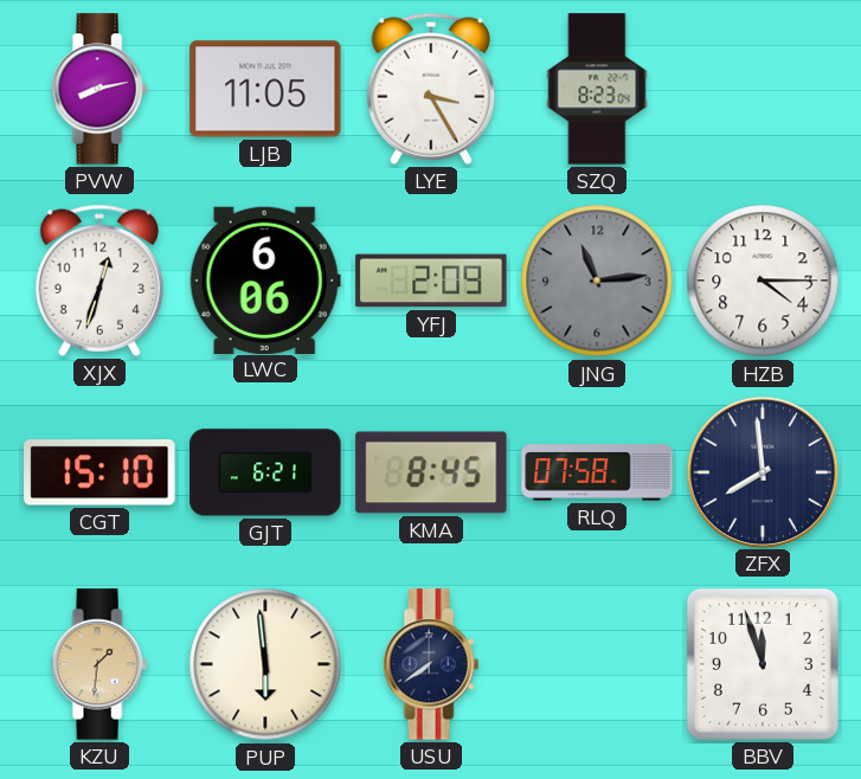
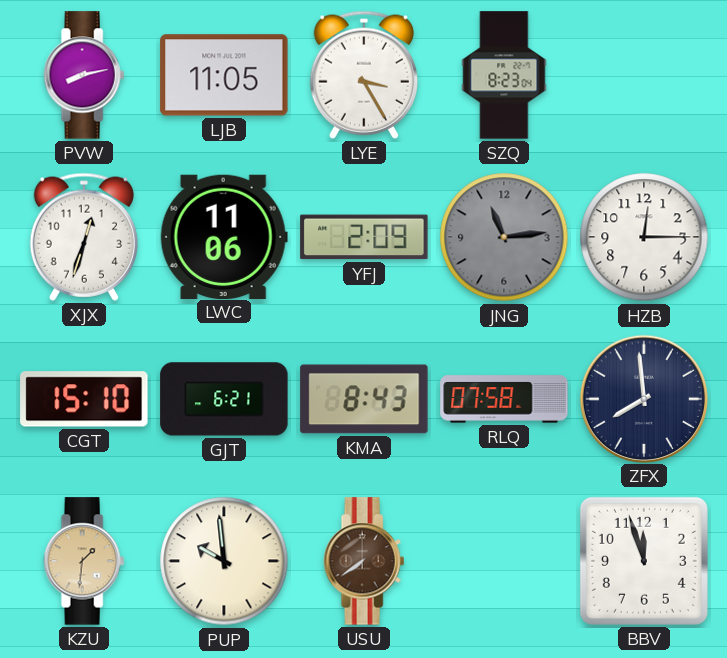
LWC: 6:06 -> 11:06 (224, 236)
HZB: 4:15 -> 12:15 (644, 237)
KMA: 8:45 -> 8:43 (364, 399)
PUP: 5:59 -> 9:59 (224, 561)
USU dial: navy -> brown (364, 561)
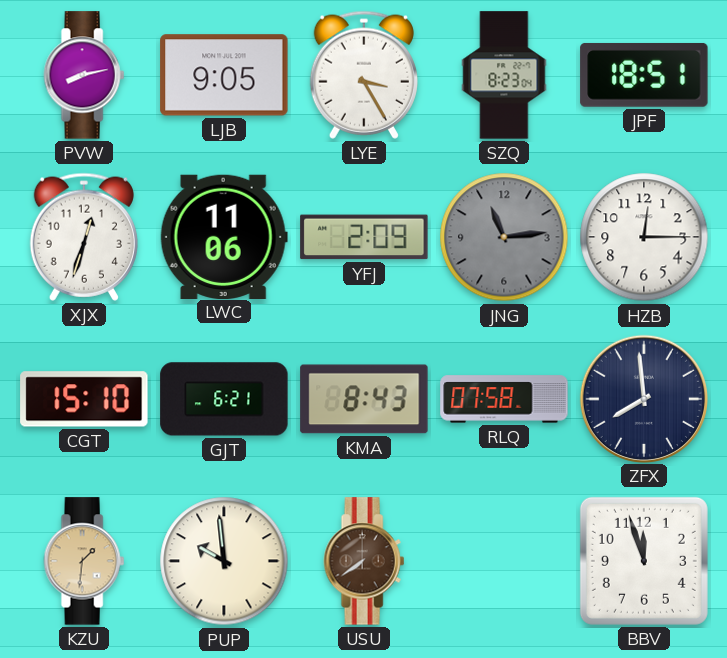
LJB: 11:05 -> 9:05 (224, 75)
JPF: none -> 18:51 (644, 75)
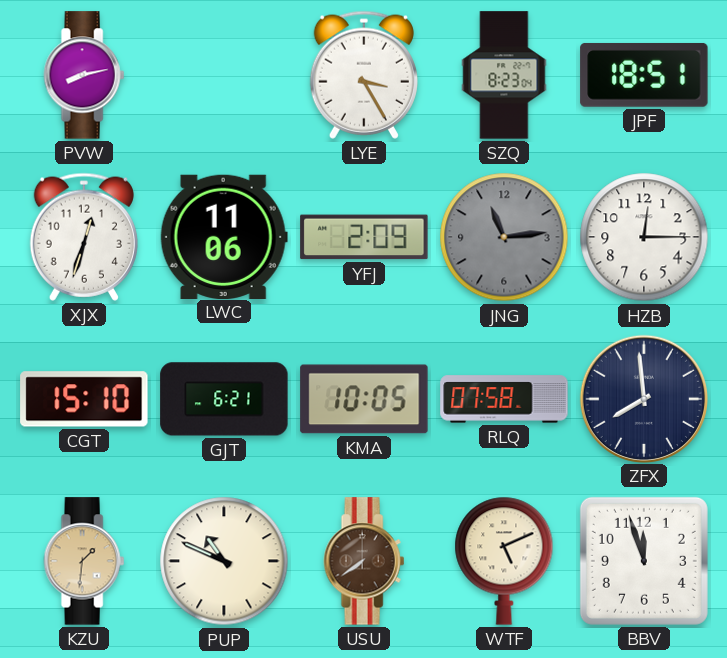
LJB: 9:05 -> none (224, 75)
KMA: 8:43 -> 10:05 (364, 399)
PUP: 9:59 -> 10:49 (224, 561)
WTF: none -> 5:11 (504, 561)
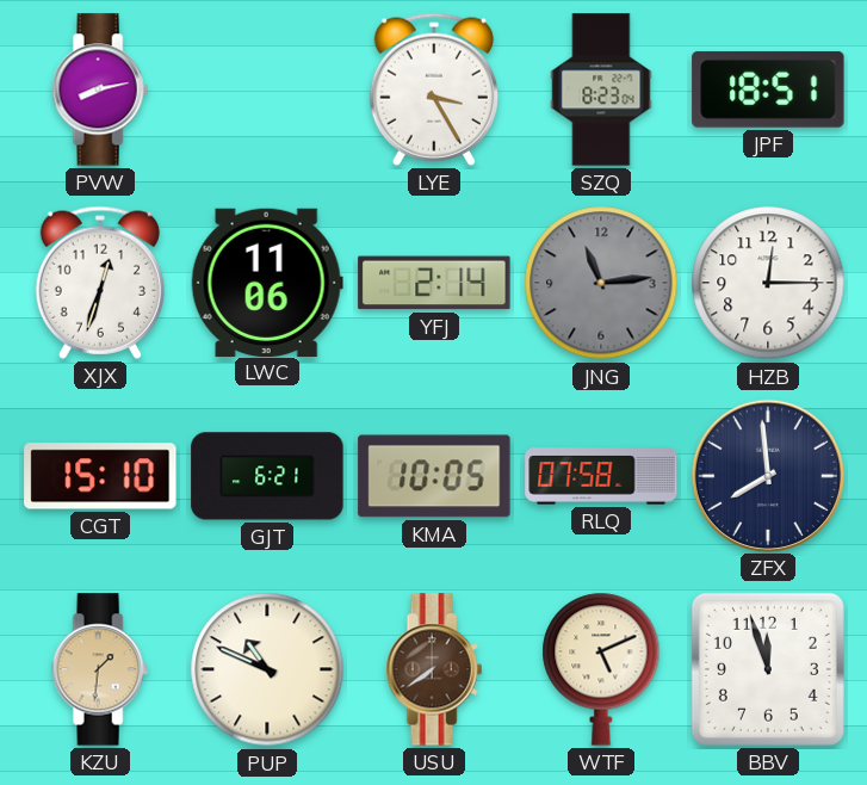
YFJ: 2:09 -> 2:14 (434, 283)
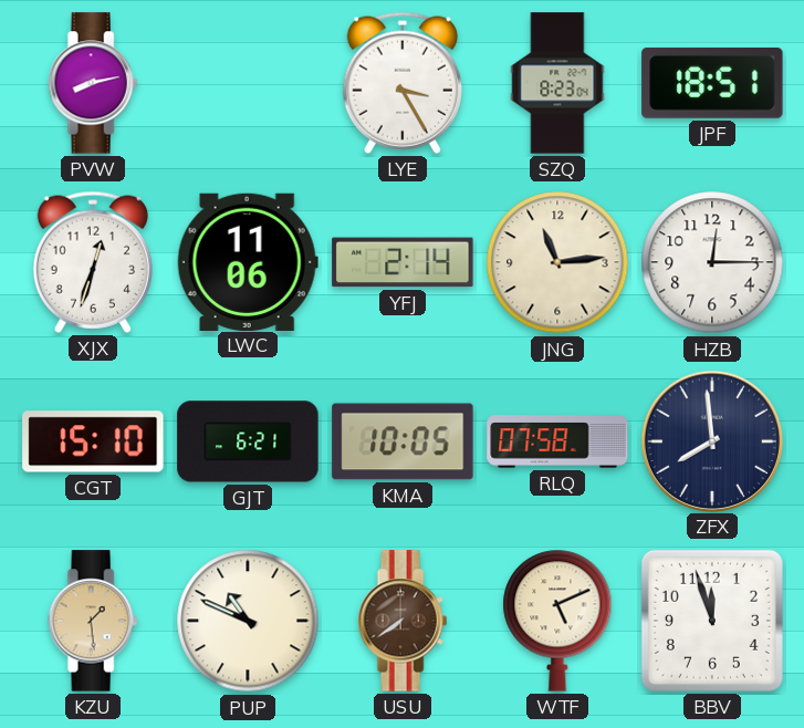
JNG dial: grey -> cream (557, 262)
KZU: 1:31 -> 1:29 (93, 621)
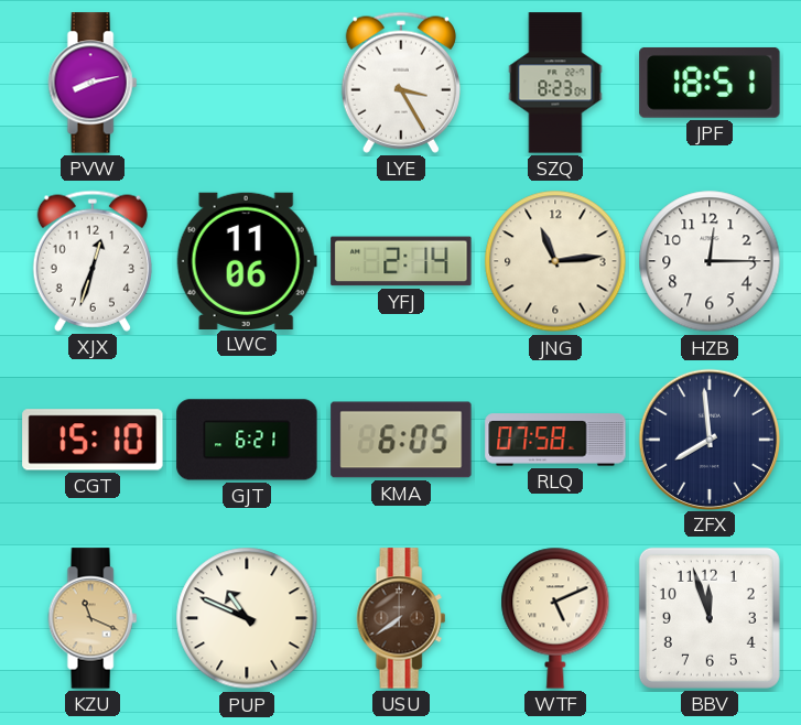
KMA: 10:05 -> 6:05 (401, 440)
KZU: 1:29 -> 11:19 (93, 618)
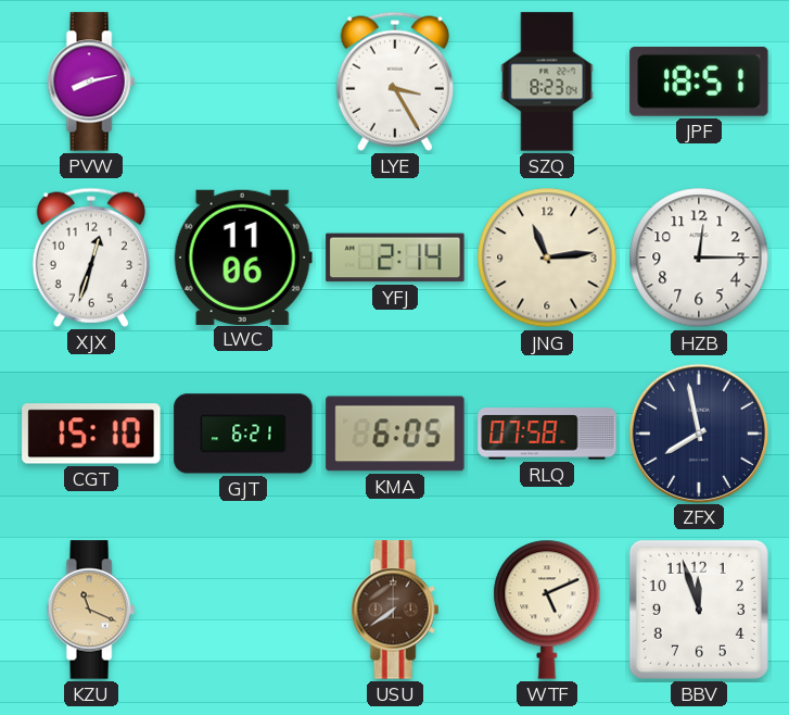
ZFX: 7:59 -> 7:58 (698, 432)
PUP: 10:49 -> none (247, 618)
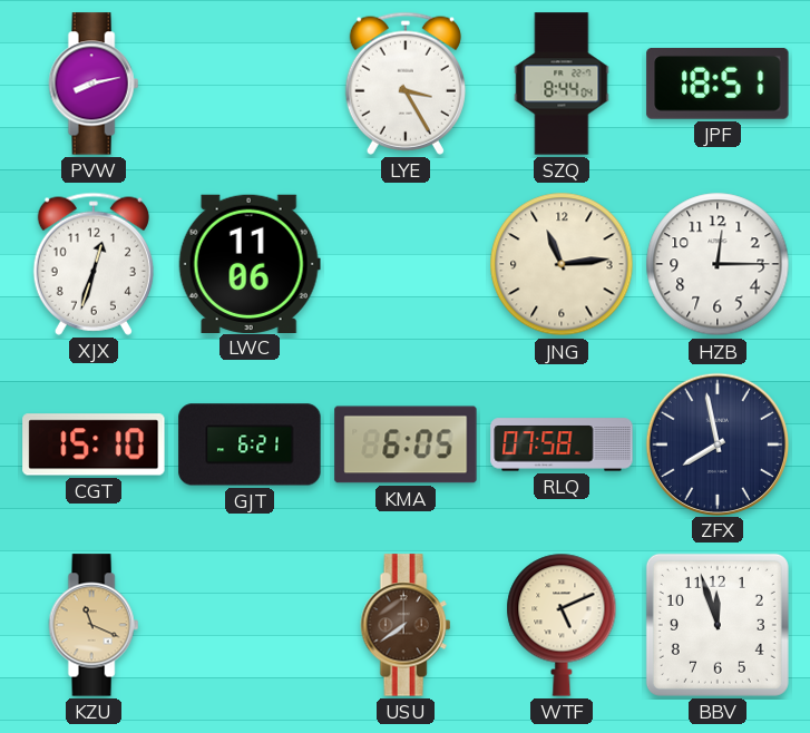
SZQ: 8:23 -> 8:44 (562, 84)
YFJ: 2:14 -> none (395, 258)
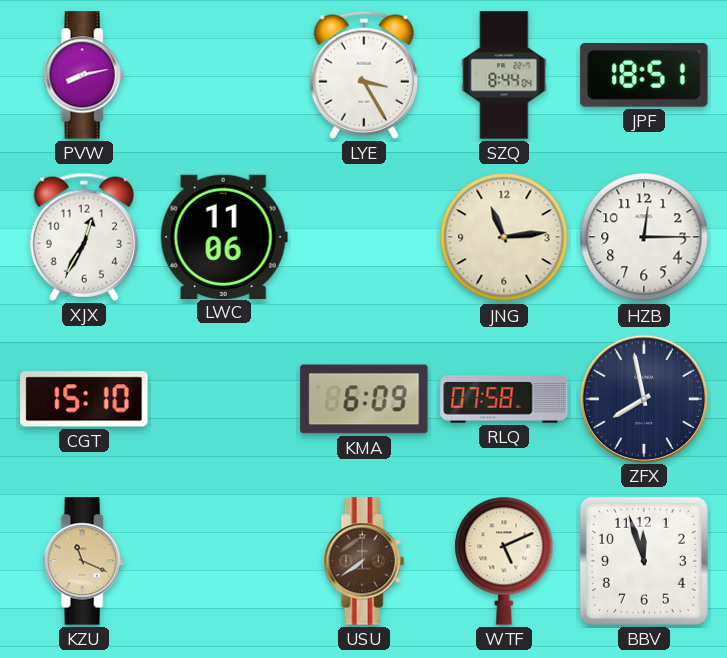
XJX: 12:33 -> 12:35 (84, 237)
GJT: 6:21 -> none (250, 444)
KMA: 6:05 -> 6:09 (364, 399)
